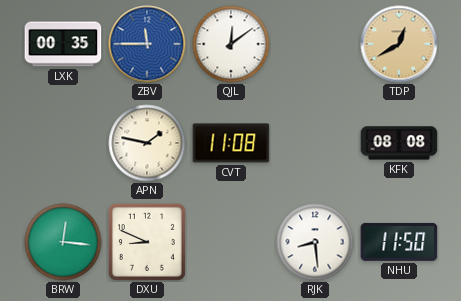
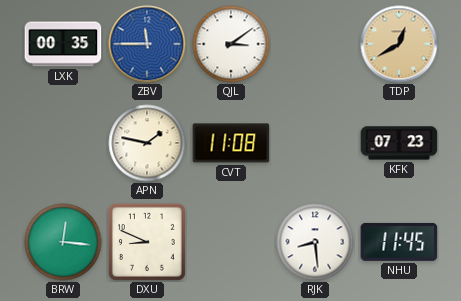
QJL: 12:09 -> 3:09 (231, 44)
KFK: 08:08 -> 07:23 (399, 143)
NHU: 11:50 -> 11:45 (399, 242)
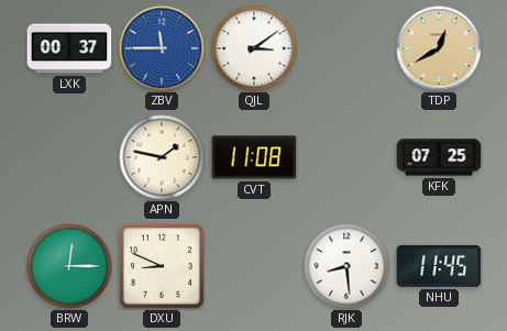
LXK: 00:35 -> 00:37 (69, 48)
KFK: 07:23 -> 07:25 (439, 157)
BRW: 12:16 -> 12:15 (69, 266)
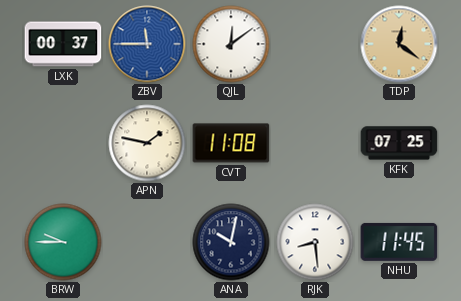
QJL: 3:09 -> 12:09 (231, 44)
TDP: 12:40 -> 12:21 (399, 44)
BRW: 12:15 -> 9:45 (63, 242)
DXU: 8:49 -> none (162, 266)
ANA: none -> 10:02 (231, 242)
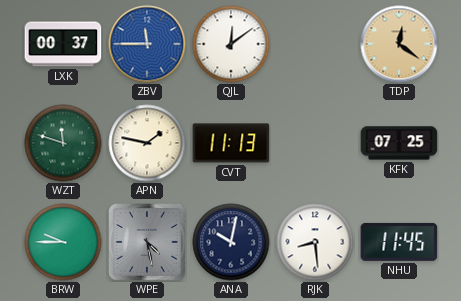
WZT: none -> 11:48 (63, 143)
CVT: 11:08 -> 11:13 (231, 143)
WPE: none -> 4:28 (147, 242)
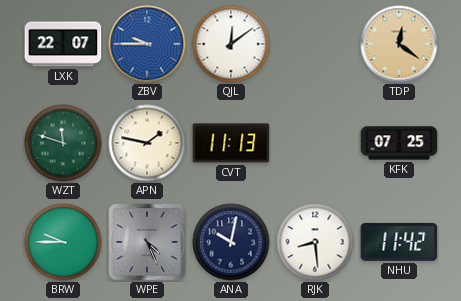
LXK: 00:37 -> 22:07 (63, 44)
ZBV: 11:45 -> 9:45 (147, 44)
WPE: 4:28 -> 4:26 (147, 242)
NHU: 11:45 -> 11:42 (399, 242)
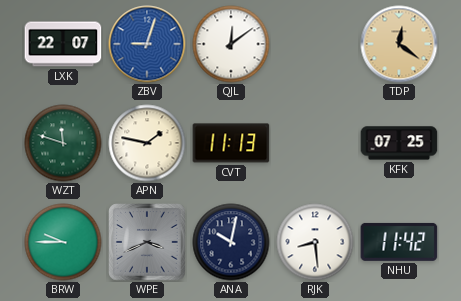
ZBV: 9:45 -> 9:03 (147, 44)
WPE: 4:26 -> 3:41 (147, 242)
